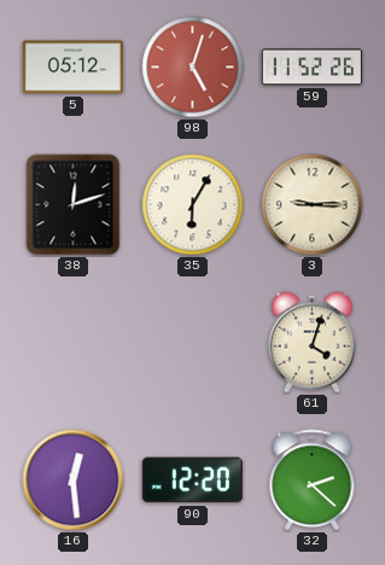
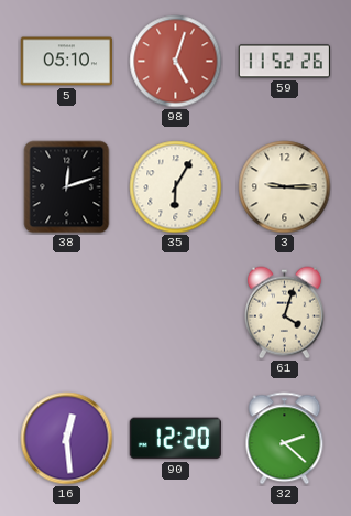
5: 05:12 -> 05:10 (66, 62)
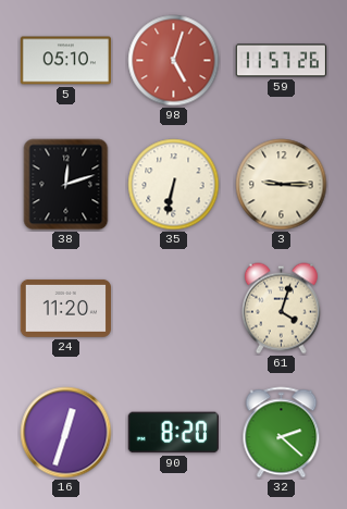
59: 11:52 -> 11:57 (281, 61)
35: 6:05 -> 6:32 (174, 185)
24: none -> 11:20 (65, 308)
16: 12:29 -> 12:33 (66, 433)
90: 12:20 -> 8:20 (173, 433)
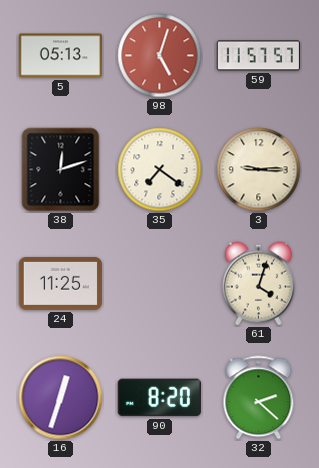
5: 05:10 -> 05:13 (60, 56)
59: 11:57:26 -> 11:57:57 (258, 56)
35: 6:32 -> 7:21 (160, 170)
24: 11:20 -> 11:25 (60, 283)
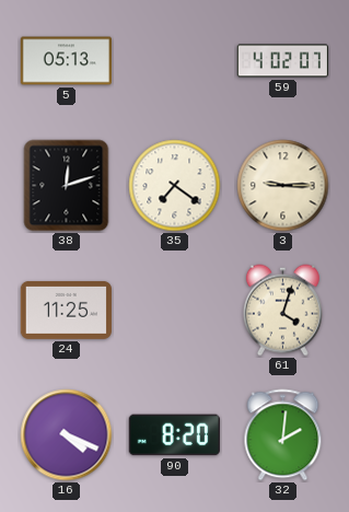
98: 5:03 -> none (160, 56)
59: 11:57 -> 4:02 (282, 61)
16: 12:33 -> 4:19 (67, 435)
32: 2:22 -> 2:01 (283, 435)
